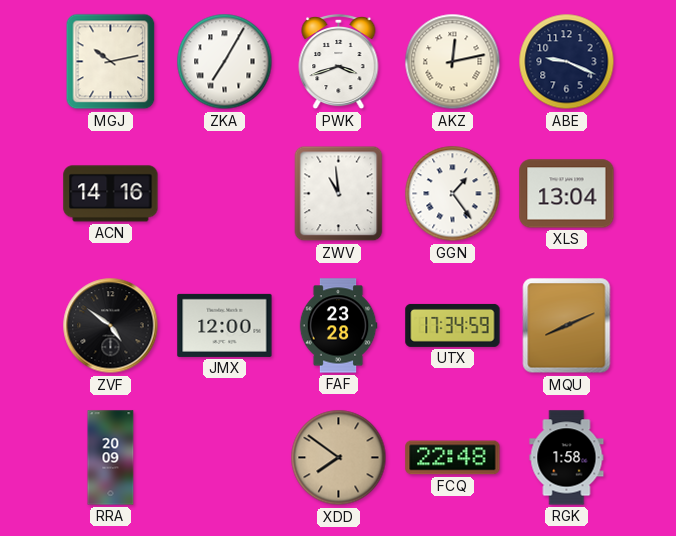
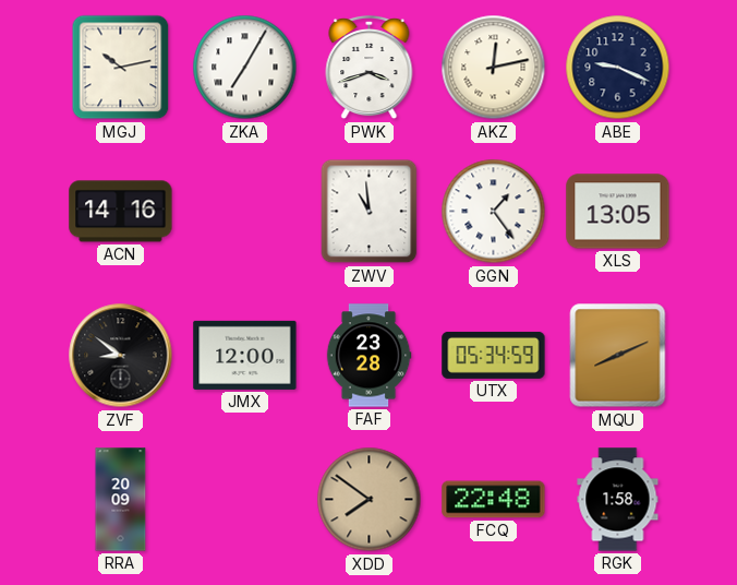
XLS: 13:04 -> 13:05 (618, 212)
ZVF: 4:51 -> 8:51 (121, 356)
UTX: 17:34 -> 05:34 (494, 355)
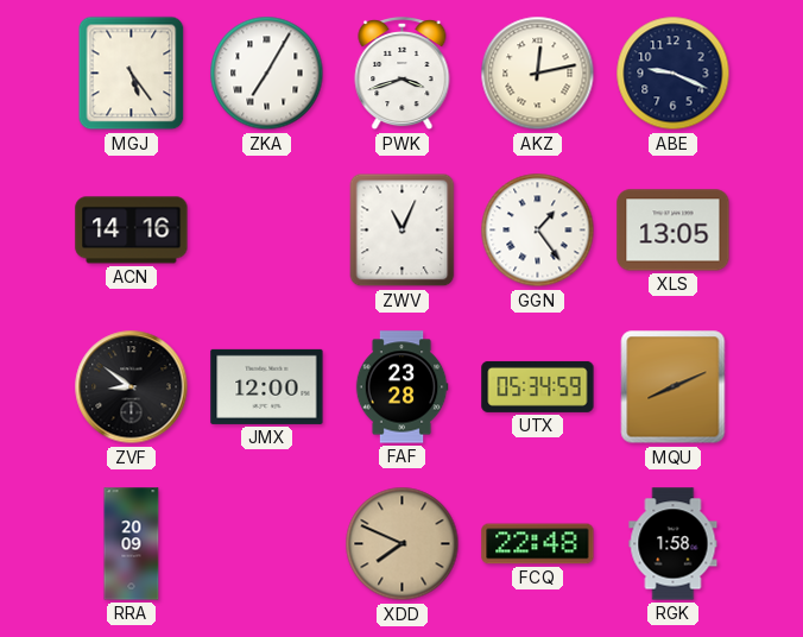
MGJ: 10:13 -> 5:24 (132, 74)
ZWV: 10:59 -> 11:04 (403, 231)
XDD: 7:51 -> 7:49 (403, 544)
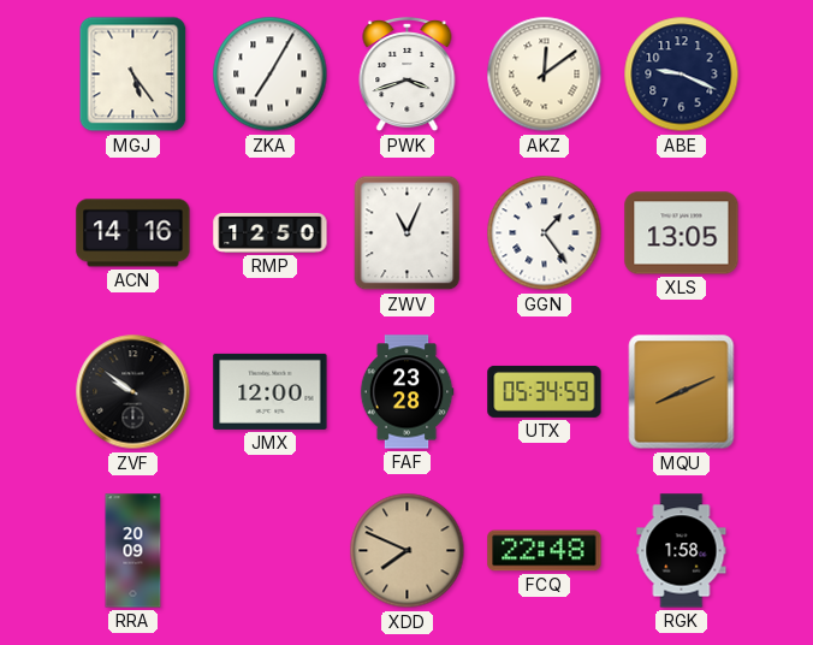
AKZ: 12:13 -> 12:09 (545, 75)
RMP: none -> 12:50 (271, 233)
ZVF: 8:51 -> 9:51 (133, 392)
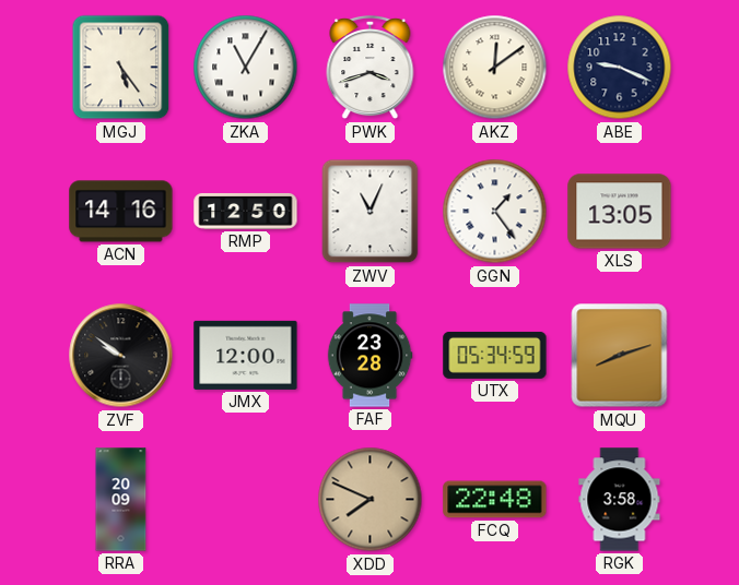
ZKA: 7:05 -> 11:05 (246, 68)
MQU: 8:11 -> 8:12 (620, 356)
RGK: 1:58 -> 3:58 (620, 500)
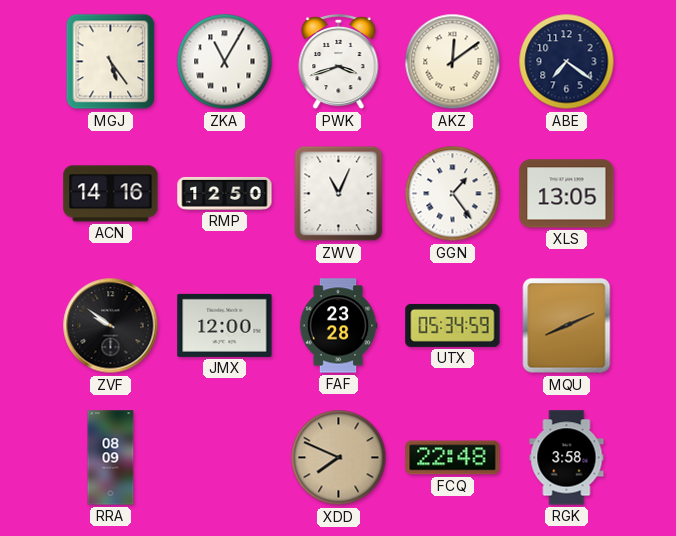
ABE: 9:19 -> 7:21 (567, 62)
MQU: 8:12 -> 8:11 (567, 326)
RRA: 20:09 -> 08:09 (111, 458)
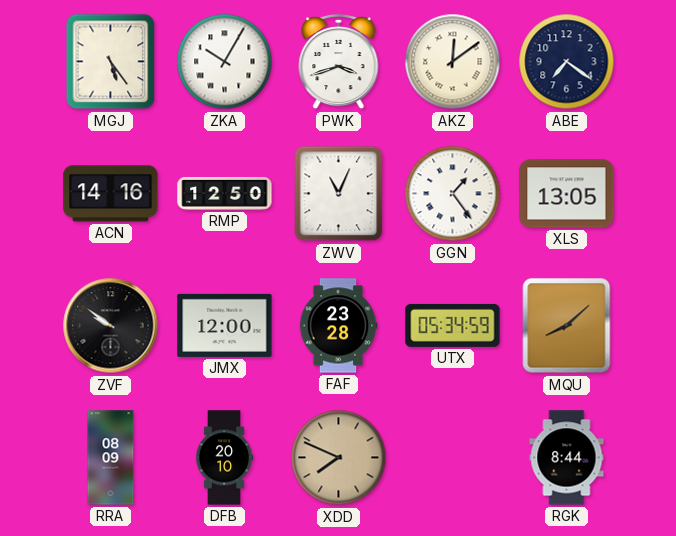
ZKA: 11:05 -> 10:05 (225, 62)
MQU: 8:11 -> 8:08 (567, 326)
DFB: none -> 20:10 (224, 458)
FCQ: 22:48 -> none (453, 458)
RGK: 3:58 -> 8:44 (567, 458)
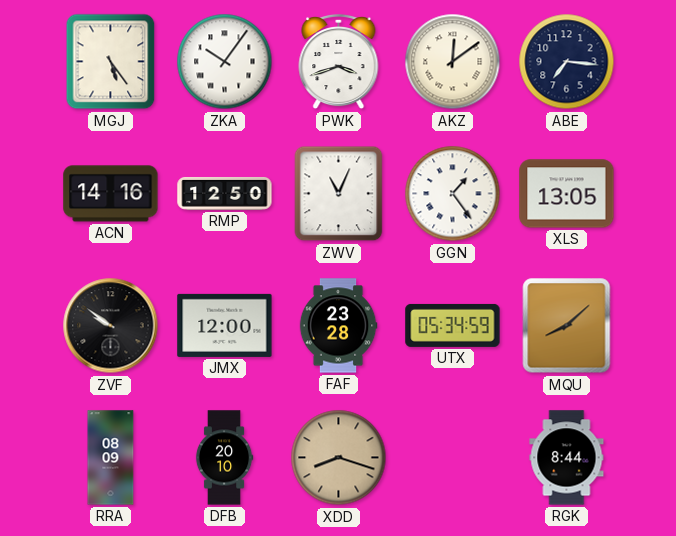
ZKA: 10:05 -> 10:06 (225, 62)
ABE: 7:21 -> 7:16 (567, 62)
XDD: 7:49 -> 8:18 (339, 458)
